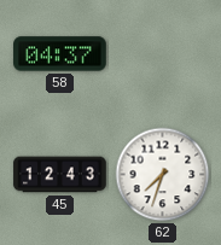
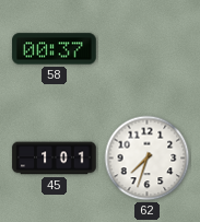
58: 04:37 -> 00:37 (55, 49)
45: 12:43 -> 1:01 (55, 159)
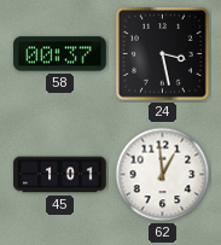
24: none -> 3:28 (162, 53)
62: 7:33 -> 12:59 (163, 175)
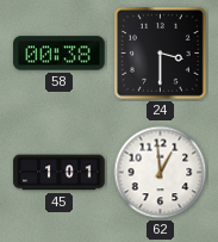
58: 00:37 -> 00:38 (60, 54)
24: 3:28 -> 3:30 (160, 52)
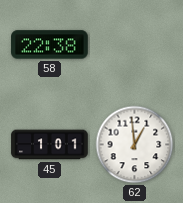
58: 00:38 -> 22:38 (50, 45)
24: 3:30 -> none (160, 52)
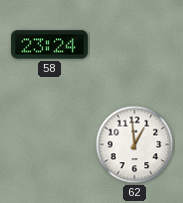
58: 22:38 -> 23:24 (50, 45)
45: 1:01 -> none (50, 145)
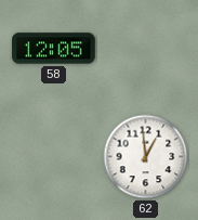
58: 23:24 -> 12:05 (54, 49)
